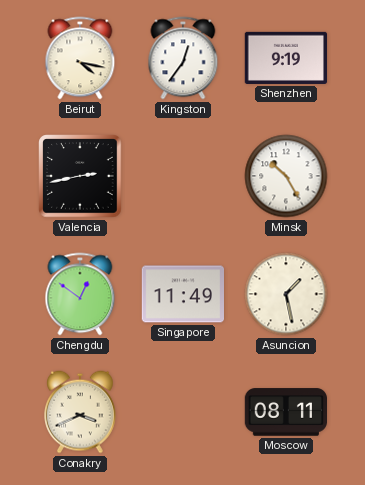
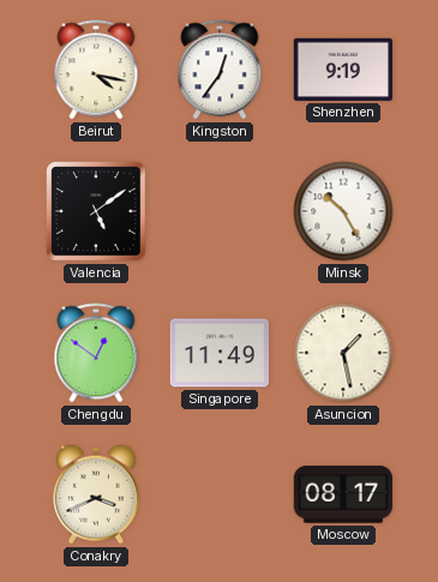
Valencia: 2:43 -> 5:09 (96, 211)
Moscow: 08:11 -> 08:17 (342, 494)
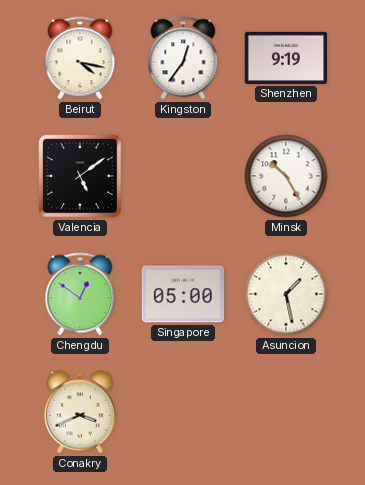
Singapore: 11:49 -> 05:00 (183, 294)
Moscow: 08:17 -> none (342, 494)
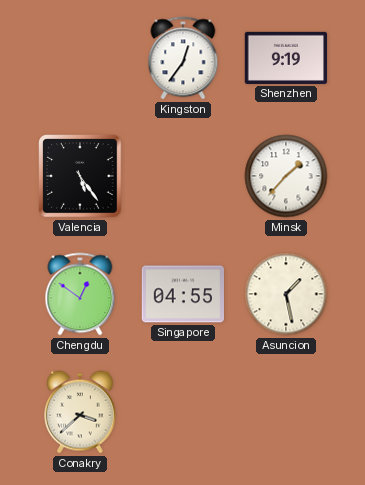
Beirut: 4:17 -> none (80, 58)
Valencia: 5:09 -> 5:24 (80, 176)
Minsk: 10:25 -> 1:37 (286, 176)
Singapore: 05:00 -> 04:55 (183, 294)
Conakry: 3:41 -> 3:38 (81, 412)
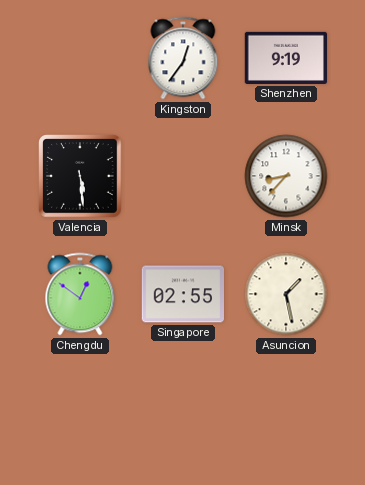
Valencia: 5:24 -> 5:29 (80, 176)
Minsk: 1:37 -> 8:37 (286, 176)
Singapore: 04:55 -> 02:55 (183, 294)
Conakry: 3:38 -> none (81, 412)
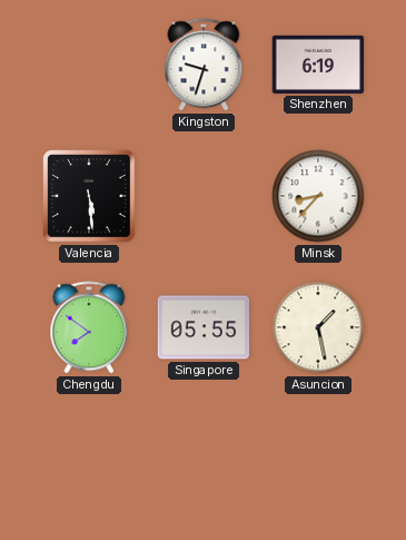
Kingston: 12:36 -> 9:33 (204, 65)
Shenzhen: 9:19 -> 6:19 (318, 65)
Chengdu: 12:51 -> 7:51 (89, 327)
Singapore: 02:55 -> 05:55 (204, 327)
